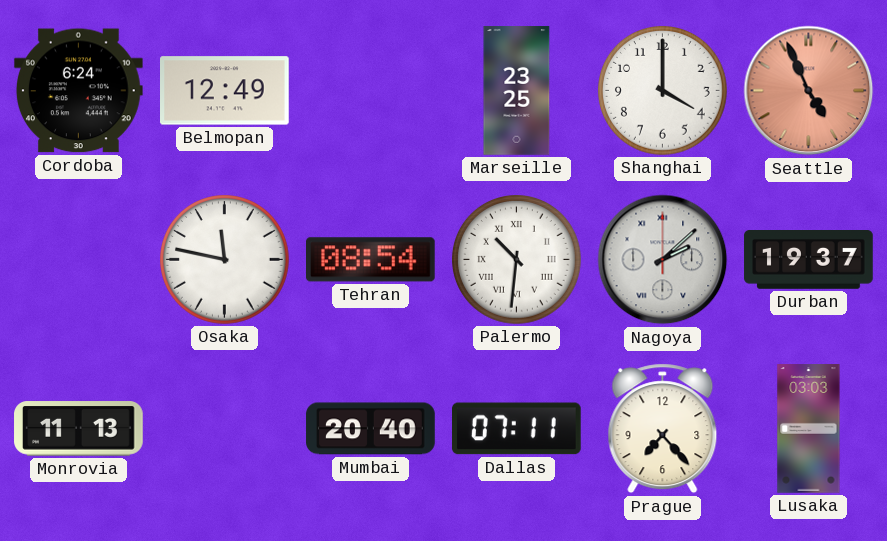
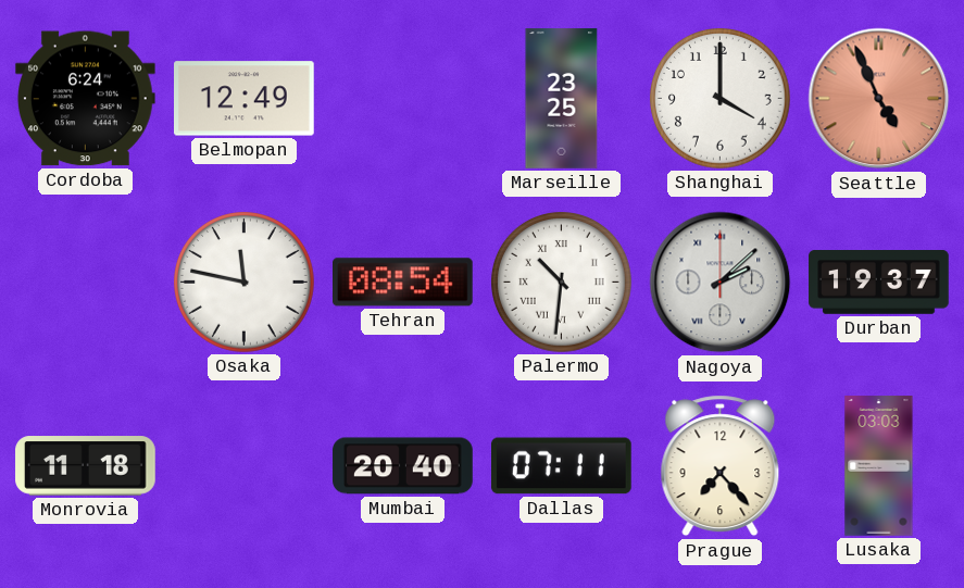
Monrovia: 11:13 -> 11:18 (86, 466)
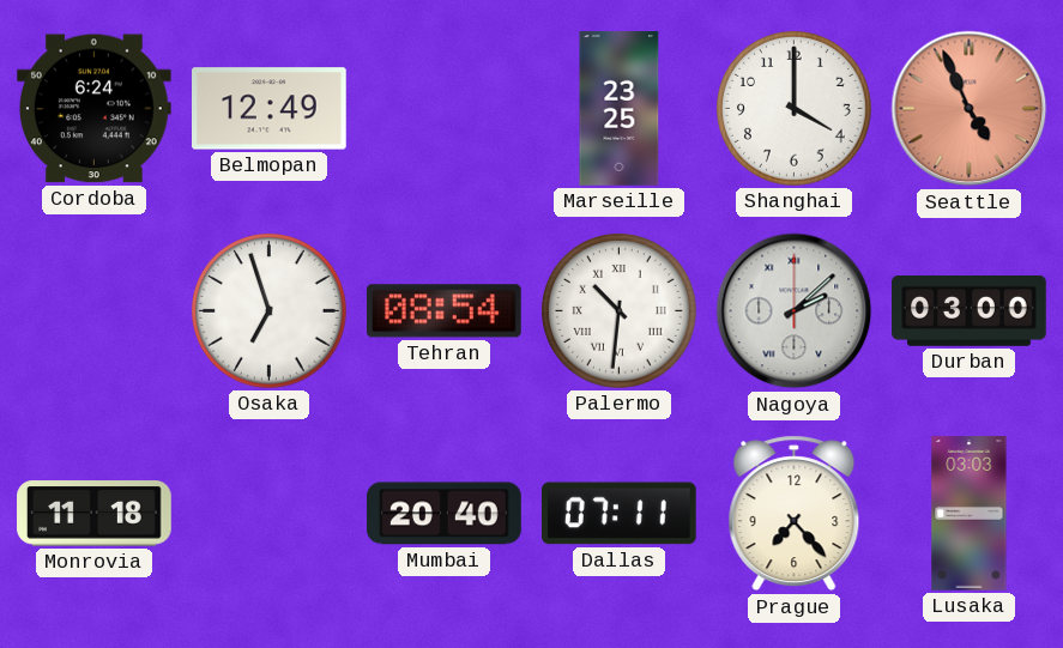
Osaka: 11:47 -> 6:57 (270, 311)
Durban: 19:37 -> 03:00 (970, 311)
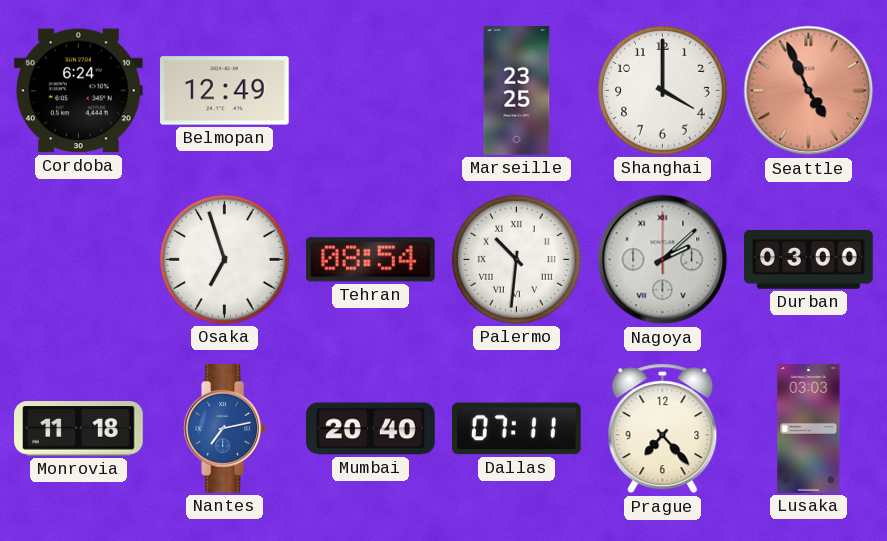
Nantes: none -> 7:13 (225, 429)
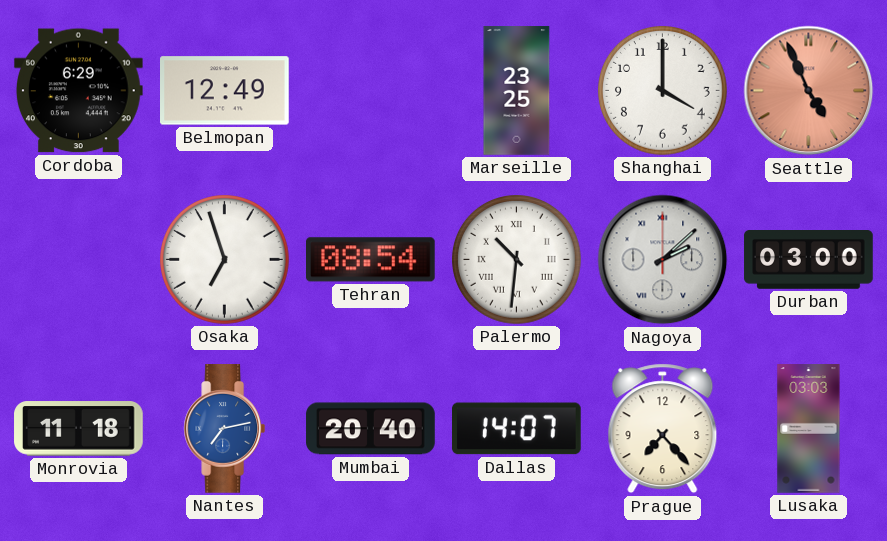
Cordoba: 6:24 -> 6:29 (79, 91)
Dallas: 07:11 -> 14:07 (517, 429)
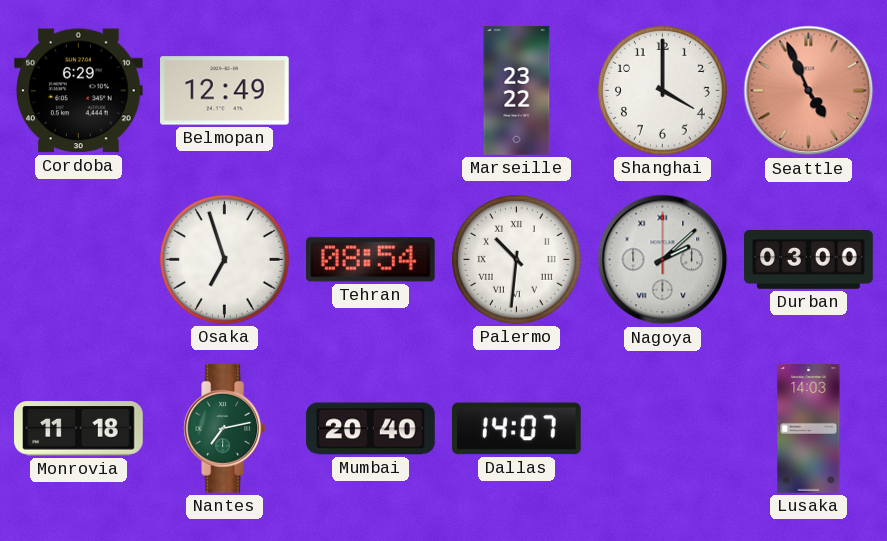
Marseille: 23:25 -> 23:22 (517, 91)
Nantes dial: blue -> green (225, 429)
Prague: 7:23 -> none (663, 429)
Lusaka: 03:03 -> 14:03 (809, 429)
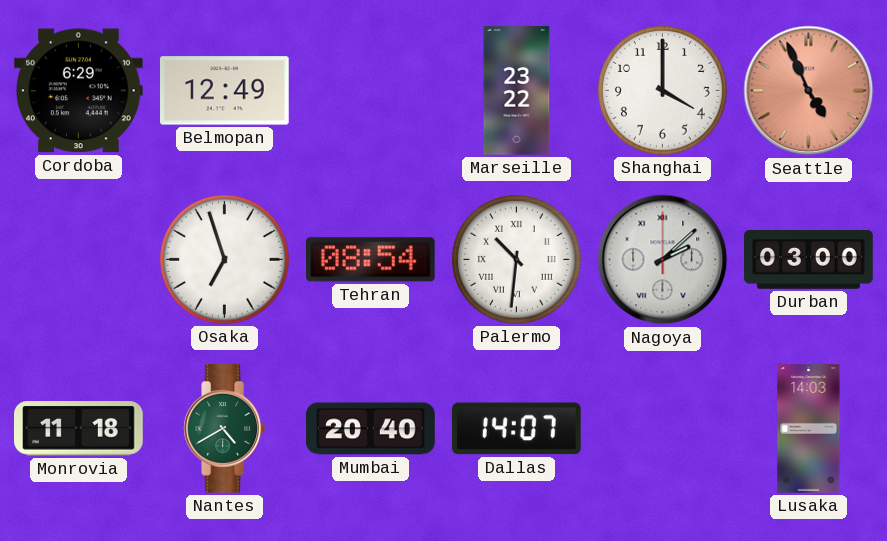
Nantes: 7:13 -> 4:40 (225, 429)
